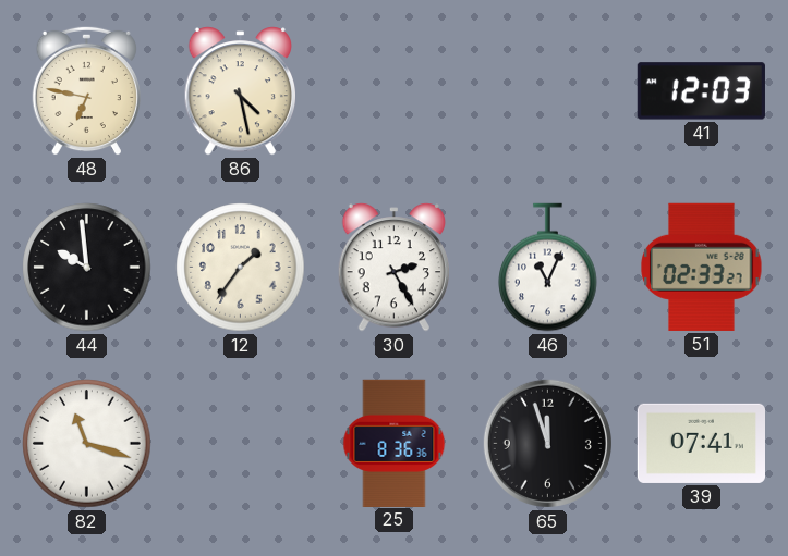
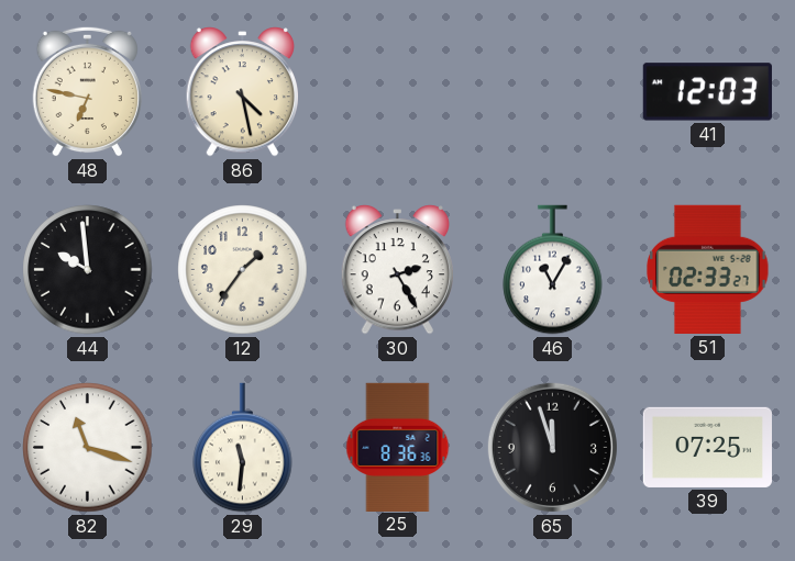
46: 11:04 -> 11:05 (553, 270)
29: none -> 11:31 (243, 448)
39: 07:41 -> 07:25 (707, 447)
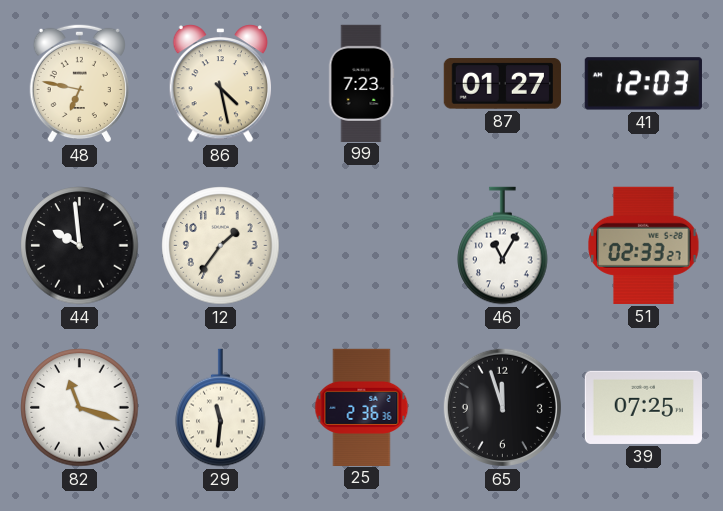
99: none -> 7:23 (361, 83)
87: none -> 01:27 (502, 84)
30: 2:25 -> none (398, 270)
25: 8:36 -> 2:36 (362, 407)
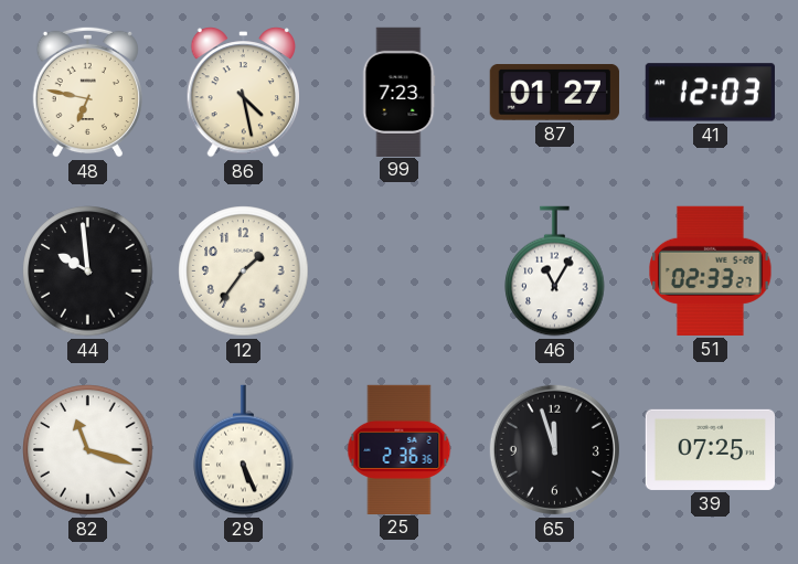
29: 11:31 -> 5:26 (244, 450)
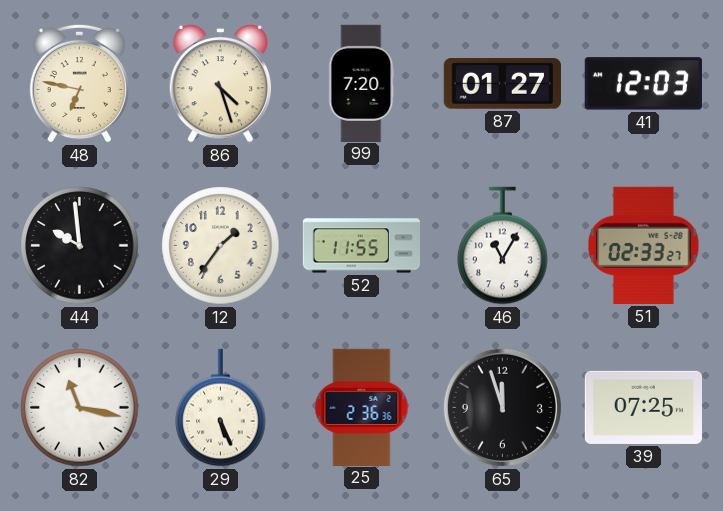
86: 4:28 -> 4:27 (221, 84)
99: 7:23 -> 7:20 (361, 83)
52: none -> 11:55 (361, 246)
82: 11:18 -> 11:17 (80, 408)
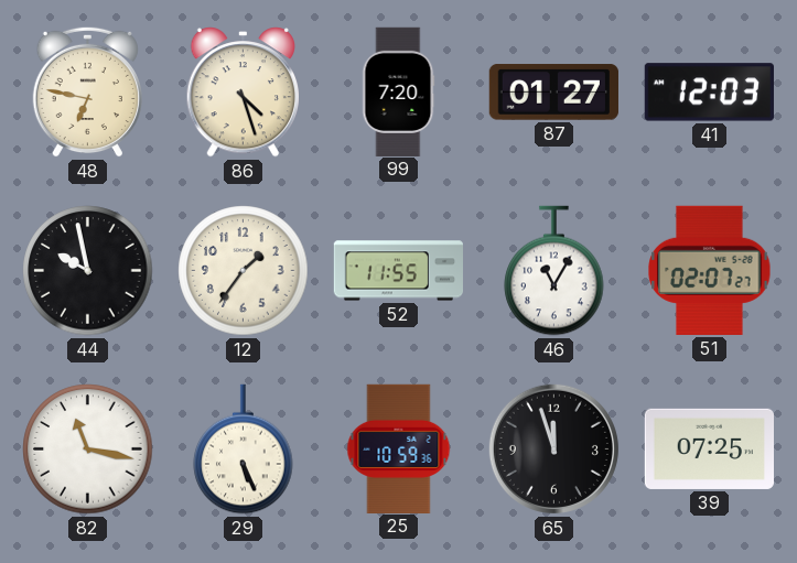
44: 9:59 -> 9:58 (88, 271)
51: 02:33 -> 02:07 (710, 270)
25: 2:36 -> 10:59 (399, 448)
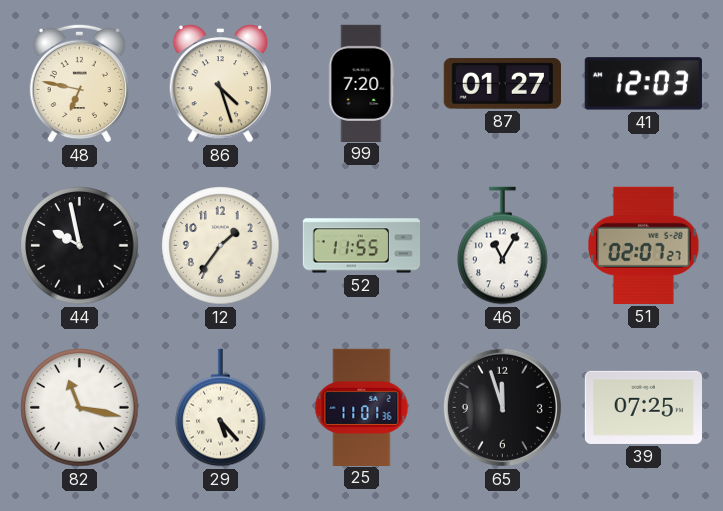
29: 5:26 -> 5:23 (221, 408)
25: 10:59 -> 11:01 (362, 407)
